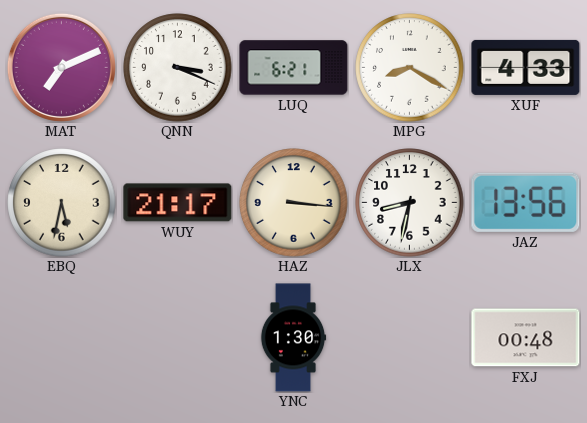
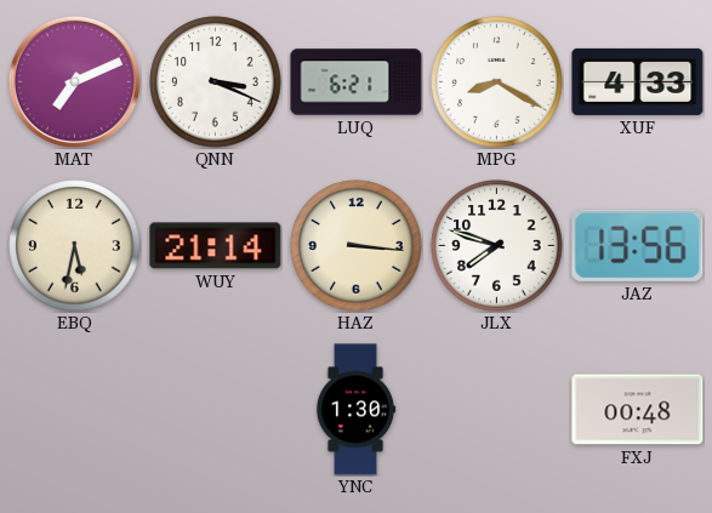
WUY: 21:17 -> 21:14 (216, 246)
JLX: 8:32 -> 7:48 (497, 246)
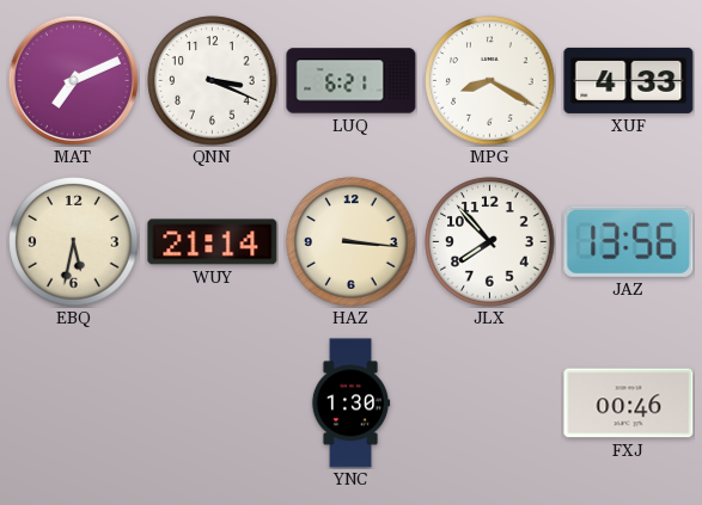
JLX: 7:48 -> 7:53 (490, 242)
FXJ: 00:48 -> 00:46 (629, 404)
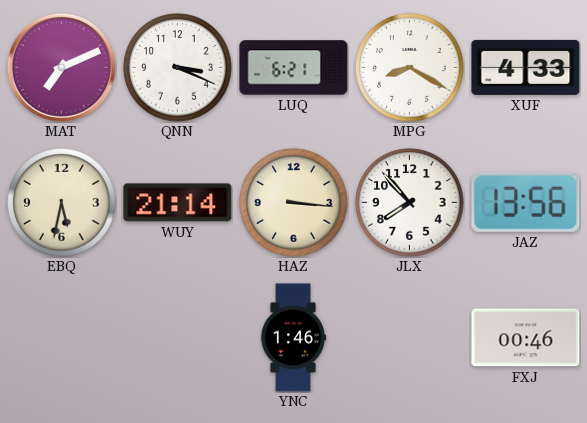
YNC: 1:30 -> 1:46 (293, 338)
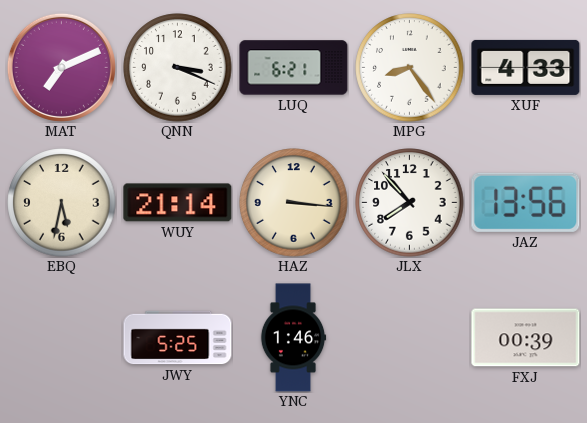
MPG: 8:20 -> 8:24 (410, 68)
JWY: none -> 5:25 (178, 338)
FXJ: 00:46 -> 00:39 (526, 338)
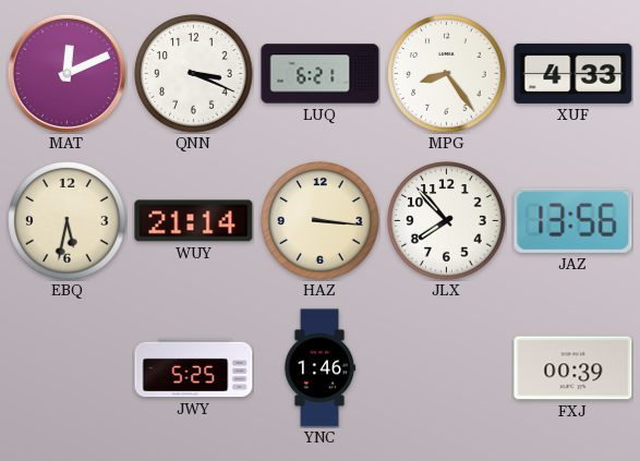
MAT: 7:11 -> 12:11 (67, 73)
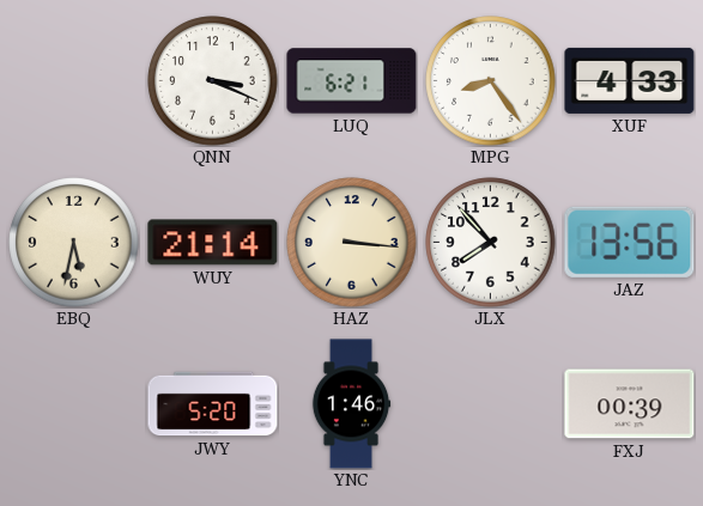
MAT: 12:11 -> none (67, 73)
JWY: 5:25 -> 5:20 (213, 404)
